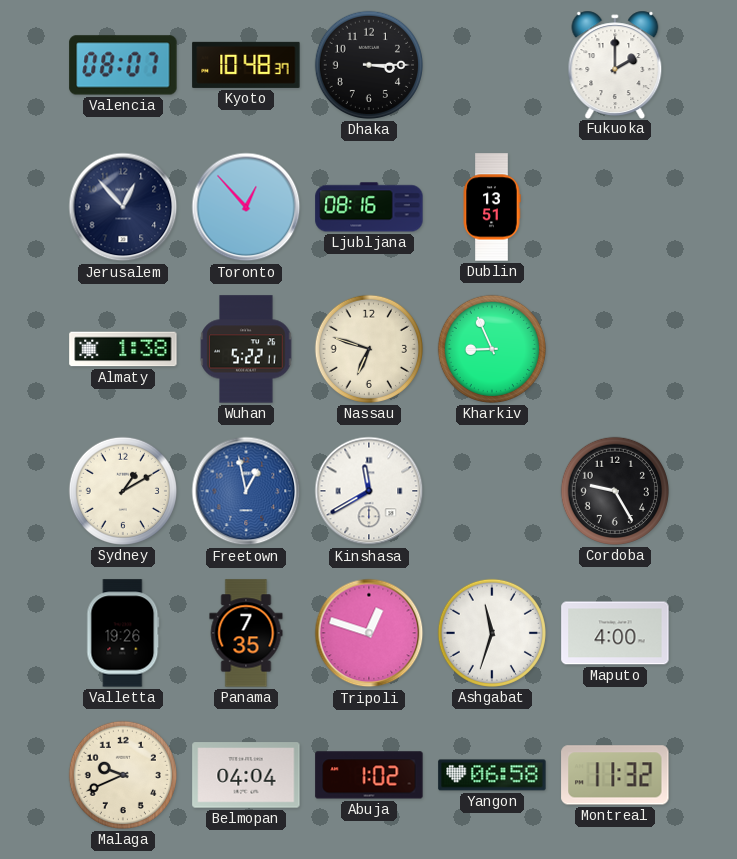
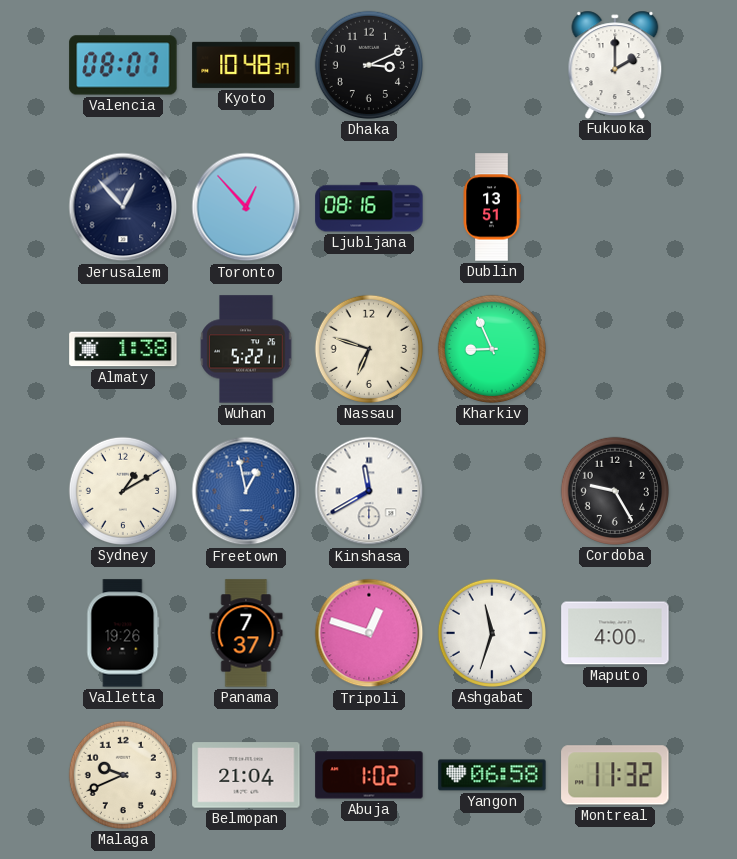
Dhaka: 3:15 -> 3:11 (369, 65)
Panama: 7:35 -> 7:37 (246, 633)
Belmopan: 04:04 -> 21:04 (246, 775)
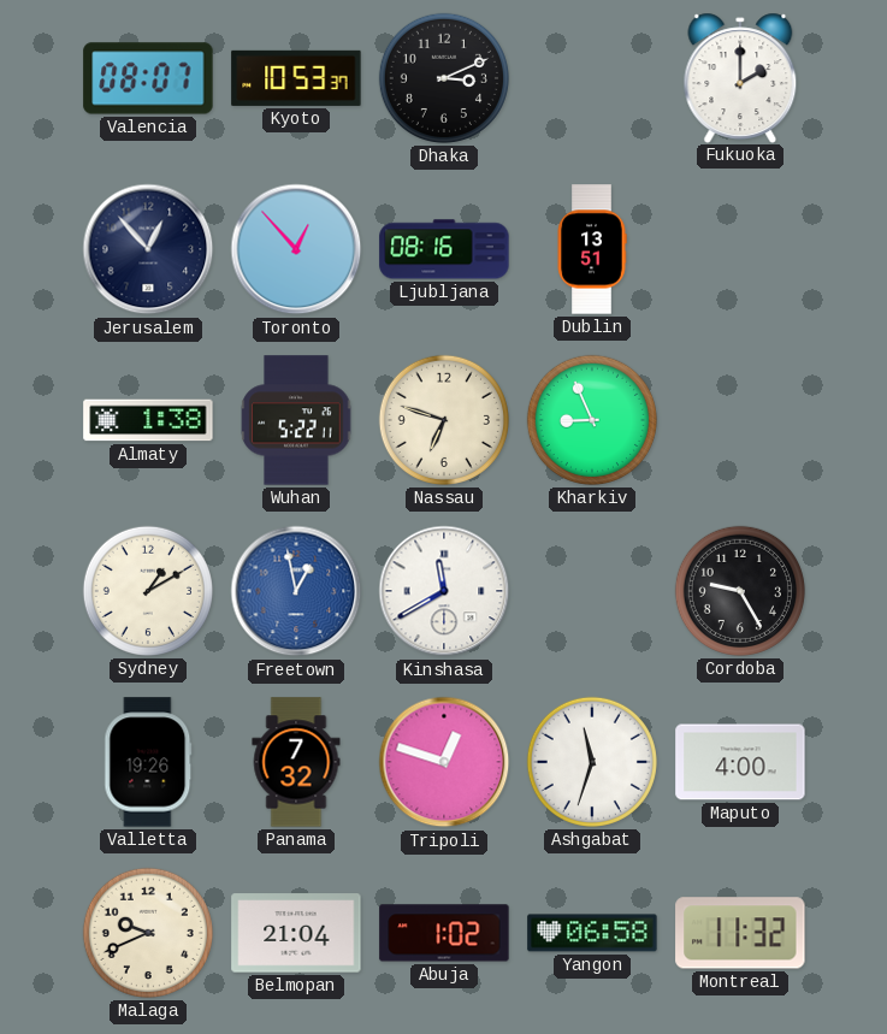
Kyoto: 10:48 -> 10:53 (296, 78)
Panama: 7:37 -> 7:32 (296, 762)
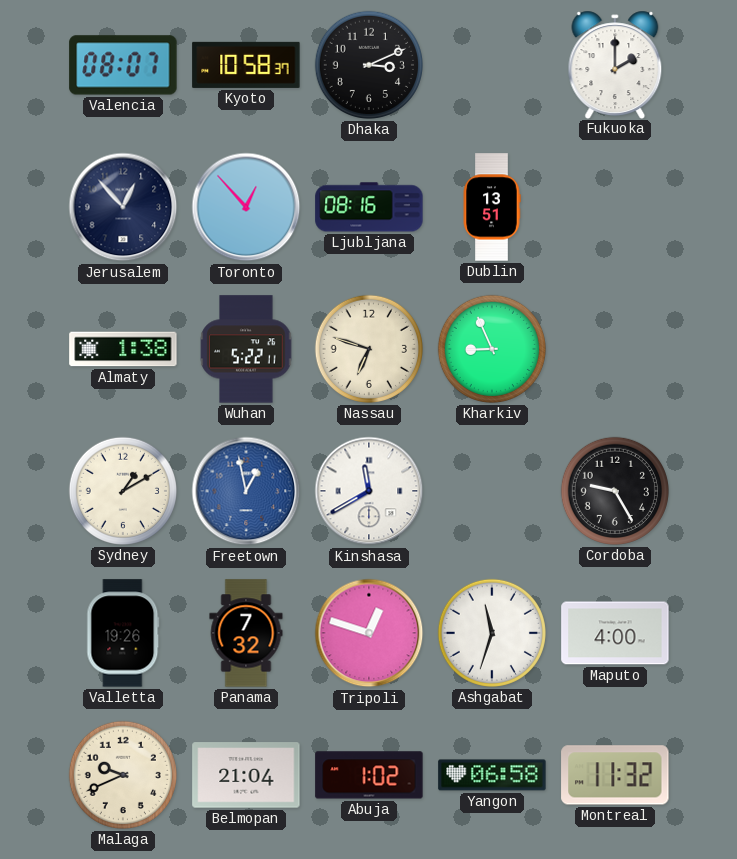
Kyoto: 10:53 -> 10:58 (246, 65)
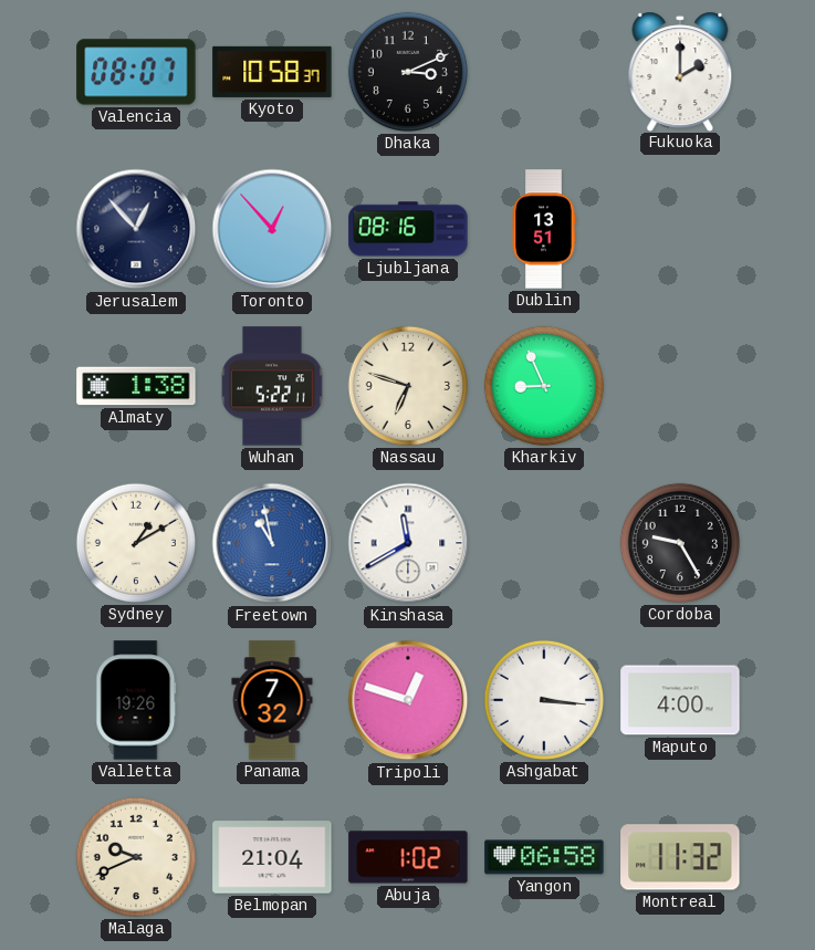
Freetown: 12:58 -> 10:58 (272, 543)
Ashgabat: 11:33 -> 3:16 (544, 700)
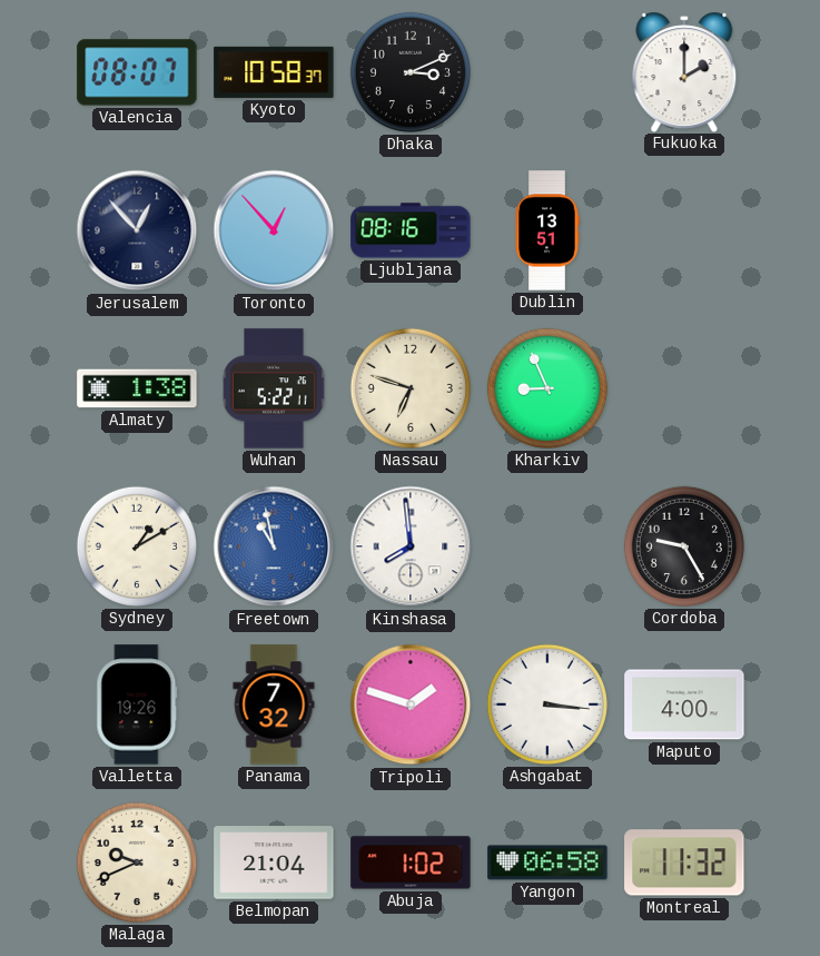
Kinshasa: 11:40 -> 7:59 (411, 546)
Tripoli: 12:48 -> 1:48 (411, 704)
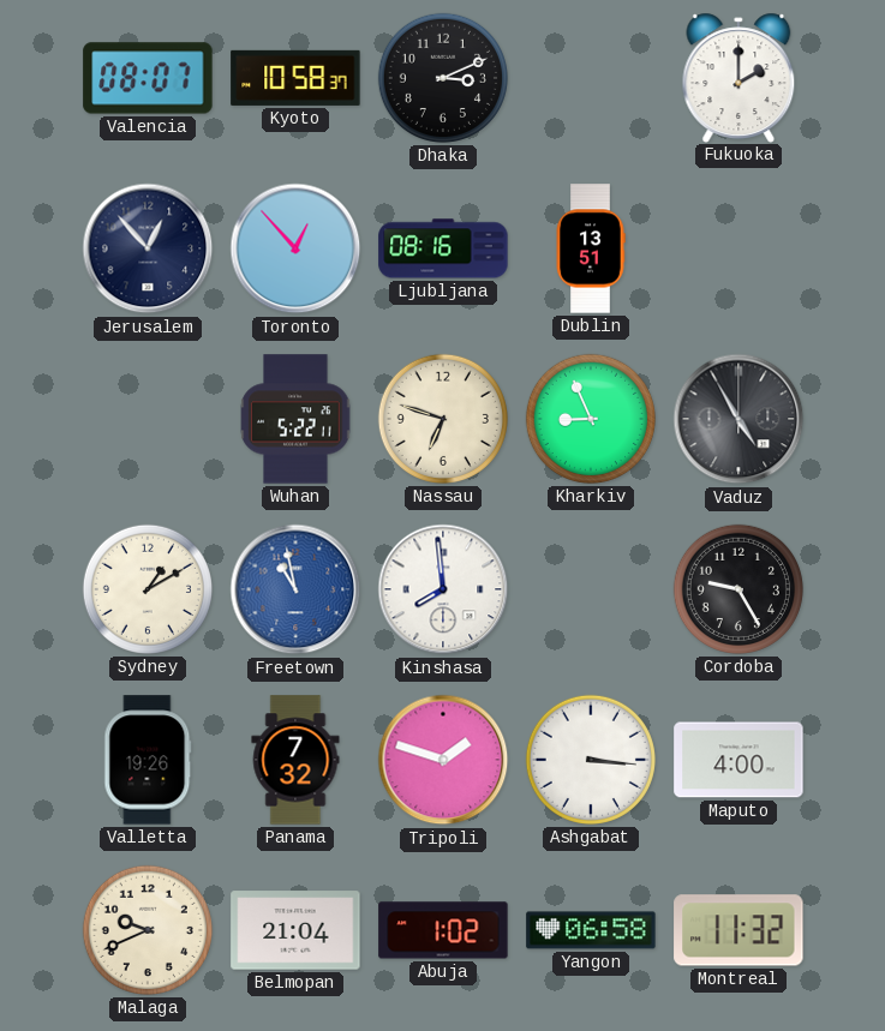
Almaty: 1:38 -> none (137, 388)
Vaduz: none -> 4:55 (739, 419)
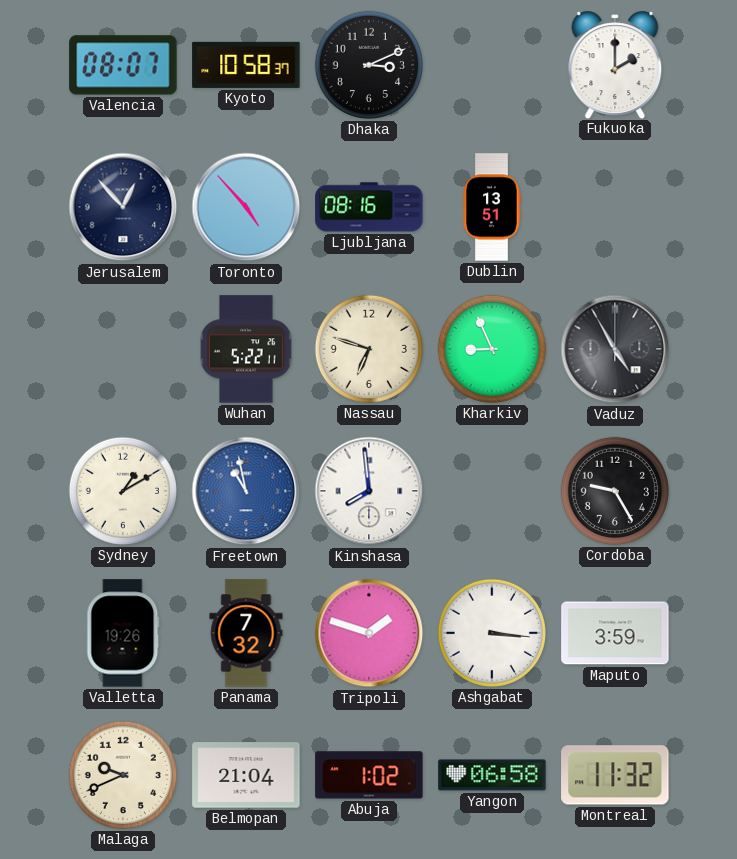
Toronto: 12:53 -> 4:53 (246, 207)
Maputo: 4:00 -> 3:59 (615, 633)
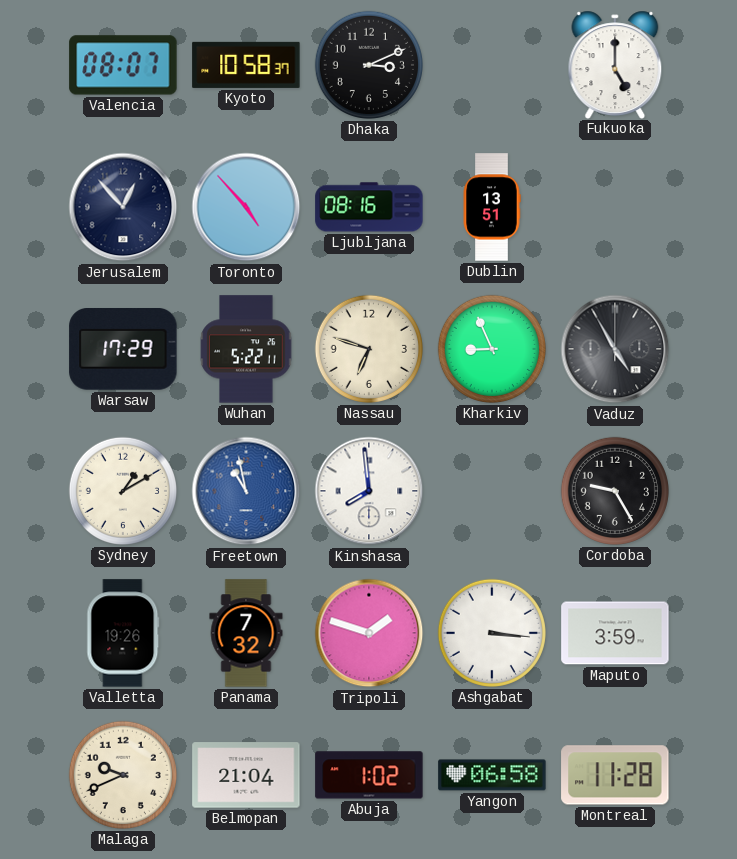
Fukuoka: 2:00 -> 5:00 (615, 64)
Warsaw: none -> 17:29 (123, 350)
Montreal: 11:32 -> 11:28 (615, 775)
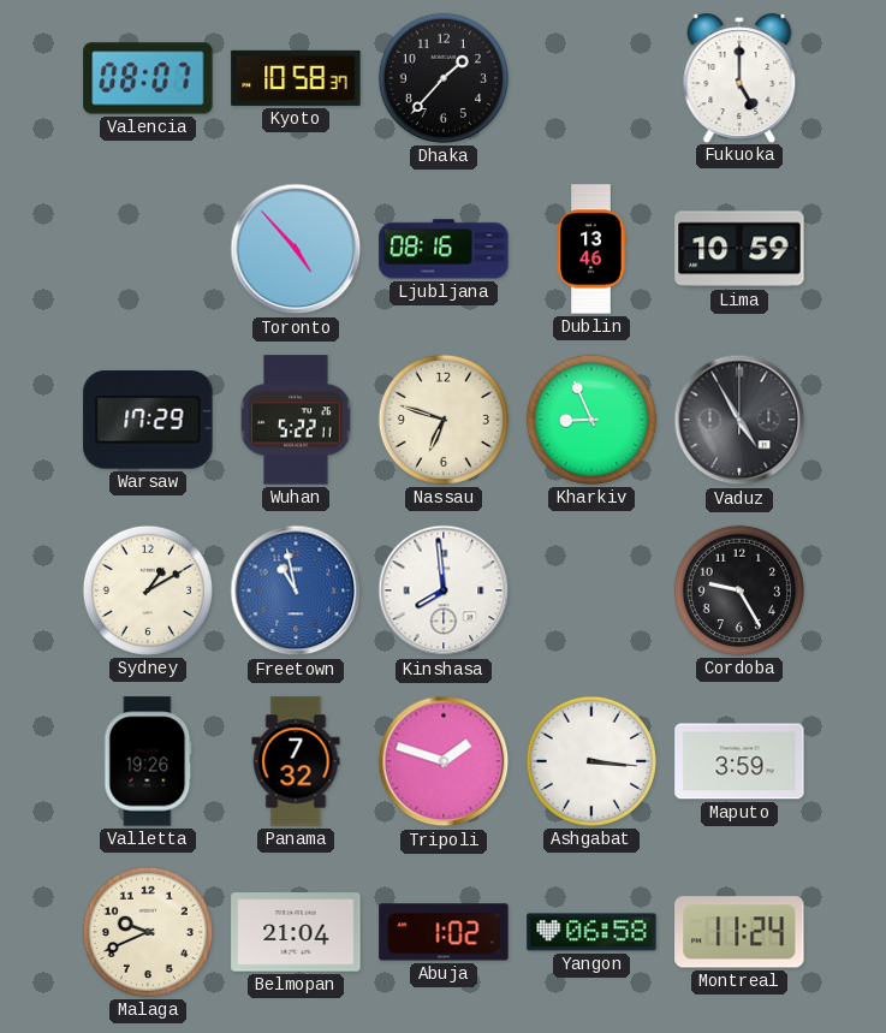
Dhaka: 3:11 -> 1:37 (444, 78)
Jerusalem: 12:53 -> none (123, 207)
Dublin: 13:51 -> 13:46 (591, 249)
Lima: none -> 10:59 (739, 249)
Montreal: 11:28 -> 11:24 (739, 932)
